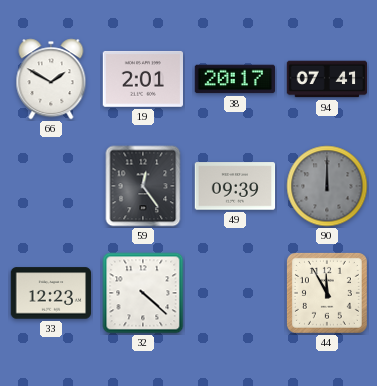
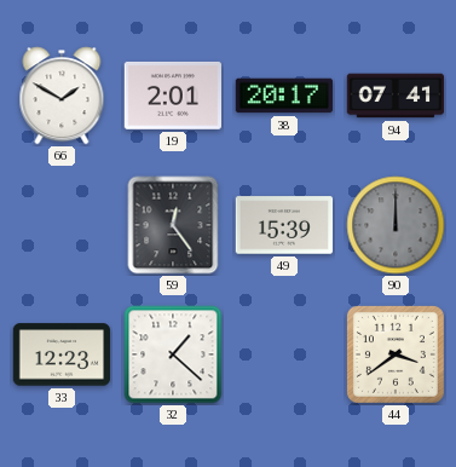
49: 09:39 -> 15:39 (284, 225)
32: 4:22 -> 1:22 (173, 354)
44: 11:55 -> 3:39 (396, 354)
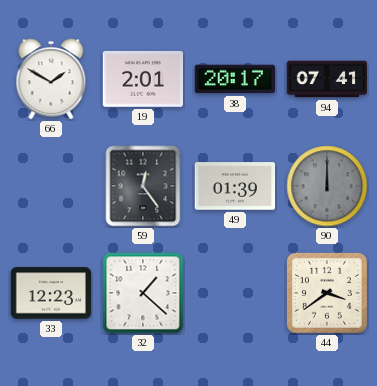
49: 15:39 -> 01:39 (235, 186)
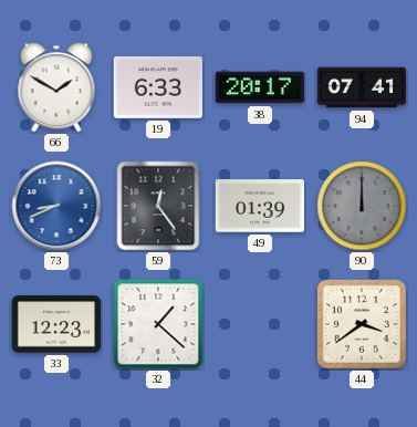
19: 2:01 -> 6:33 (157, 87)
73: none -> 8:41 (56, 206)
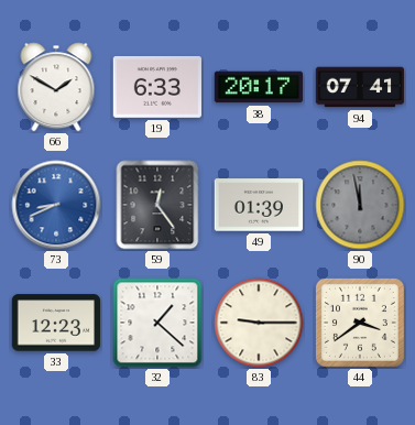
90: 12:00 -> 11:58 (360, 205)
83: none -> 9:15 (259, 323)
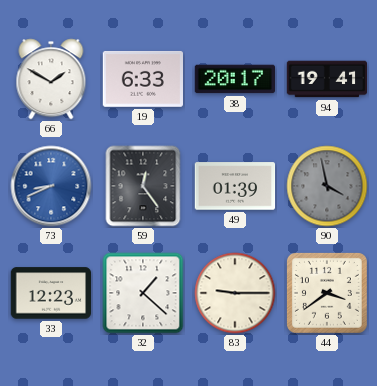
94: 07:41 -> 19:41 (327, 79)
90: 11:58 -> 3:58 (327, 186)
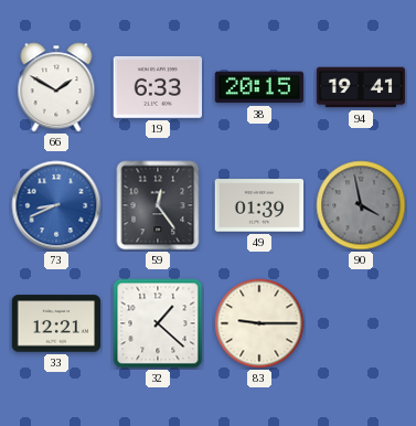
38: 20:17 -> 20:15 (259, 87)
33: 12:23 -> 12:21 (56, 323)
44: 3:39 -> none (327, 293)
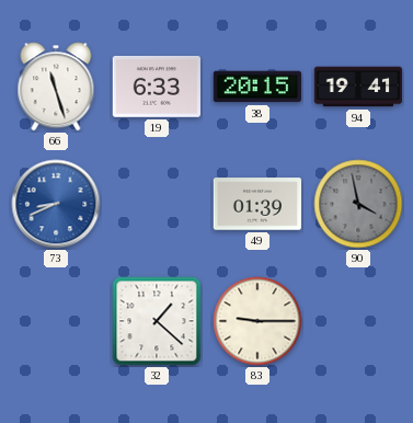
66: 1:50 -> 11:27 (56, 87)
59: 12:24 -> none (158, 205)
33: 12:21 -> none (56, 323)
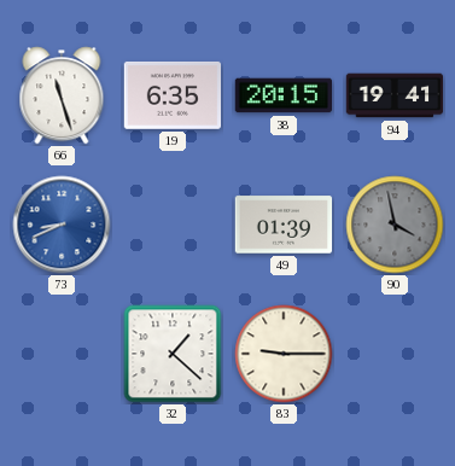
19: 6:33 -> 6:35 (171, 95)
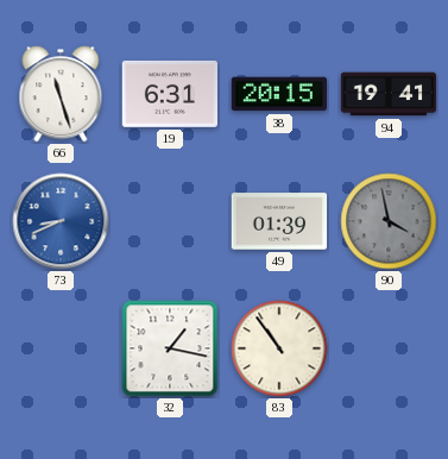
19: 6:35 -> 6:31 (169, 94)
32: 1:22 -> 1:17 (170, 348)
83: 9:15 -> 10:54 (279, 348)
